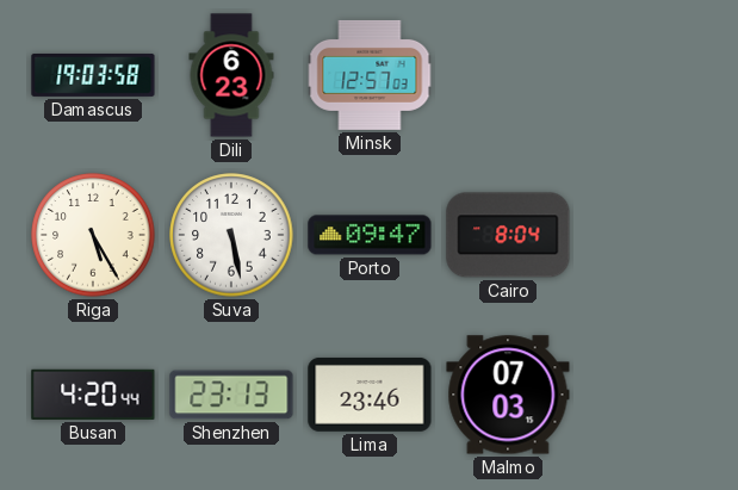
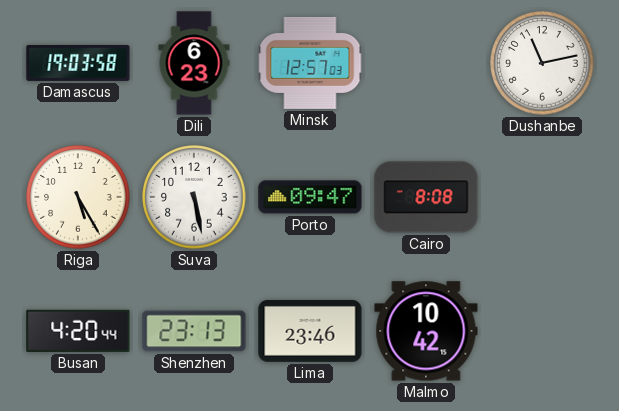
Dushanbe: none -> 11:13 (542, 63)
Cairo: 8:04 -> 8:08 (426, 197)
Malmo: 07:03 -> 10:42 (426, 331)
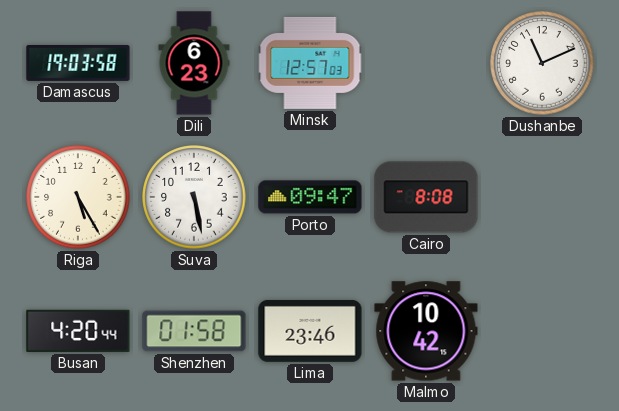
Dushanbe: 11:13 -> 11:11 (542, 63)
Shenzhen: 23:13 -> 01:58 (194, 331)
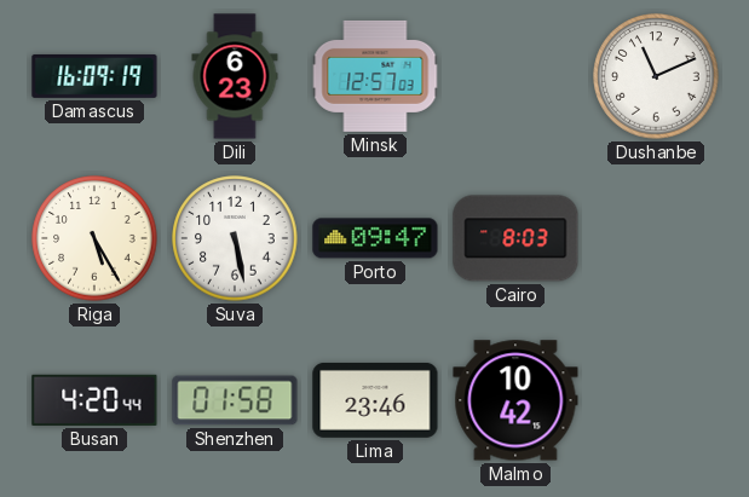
Damascus: 19:03 -> 16:09 (94, 76)
Cairo: 8:08 -> 8:03 (515, 238)
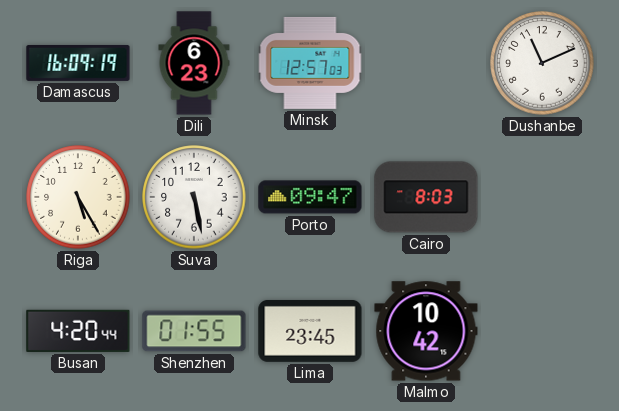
Shenzhen: 01:58 -> 01:55 (194, 331)
Lima: 23:46 -> 23:45 (310, 331)
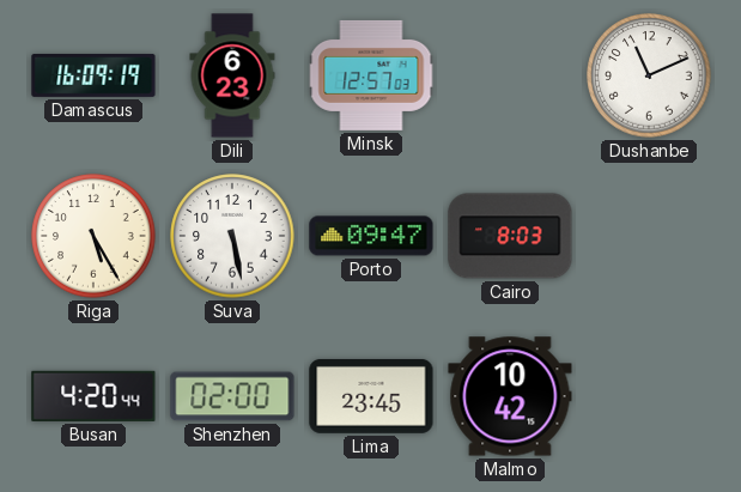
Shenzhen: 01:55 -> 02:00 (232, 396)
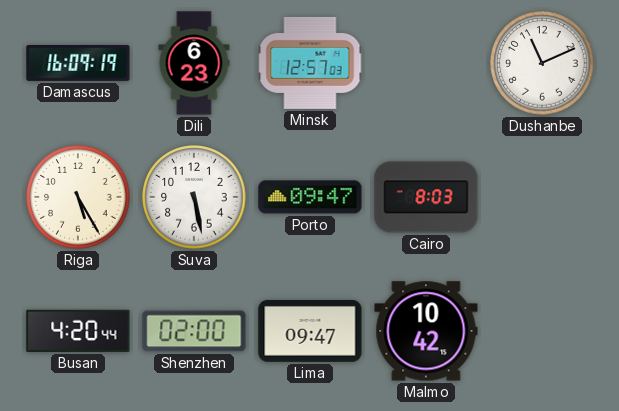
Lima: 23:45 -> 09:47 (310, 331)
